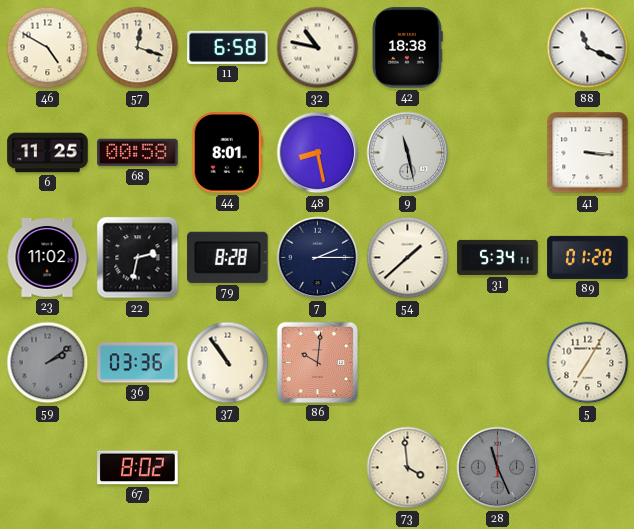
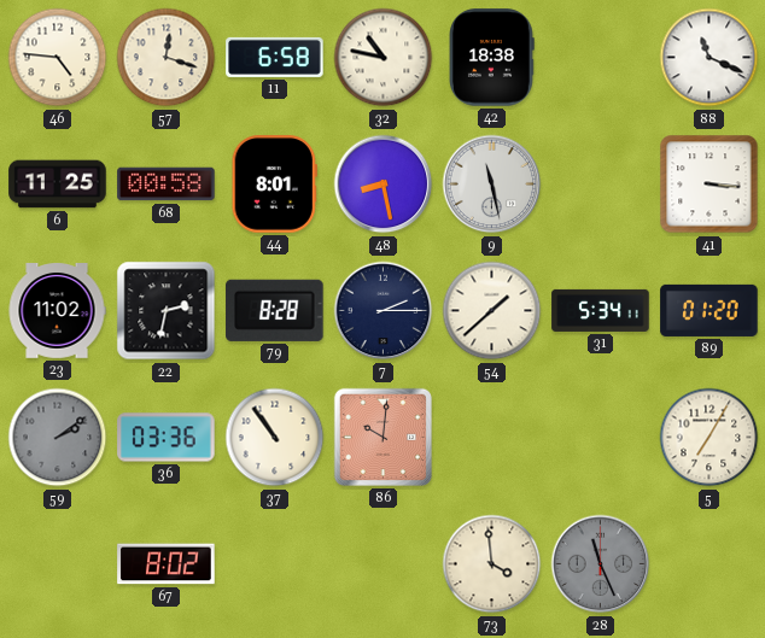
46: 4:50 -> 4:46 (58, 58)
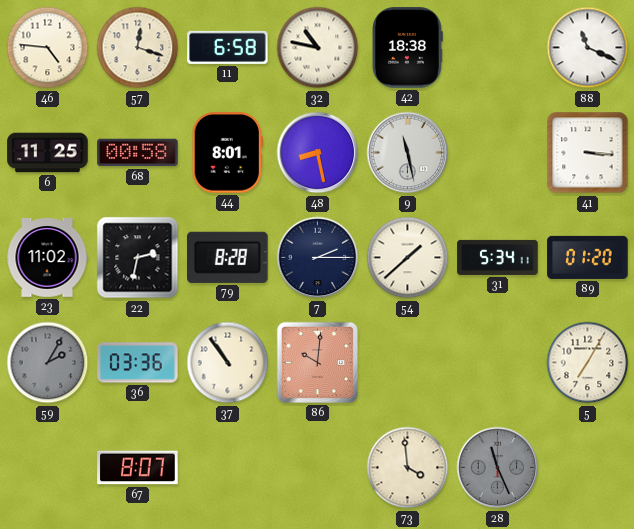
59: 2:09 -> 2:05 (48, 363)
67: 8:02 -> 8:07 (138, 468)
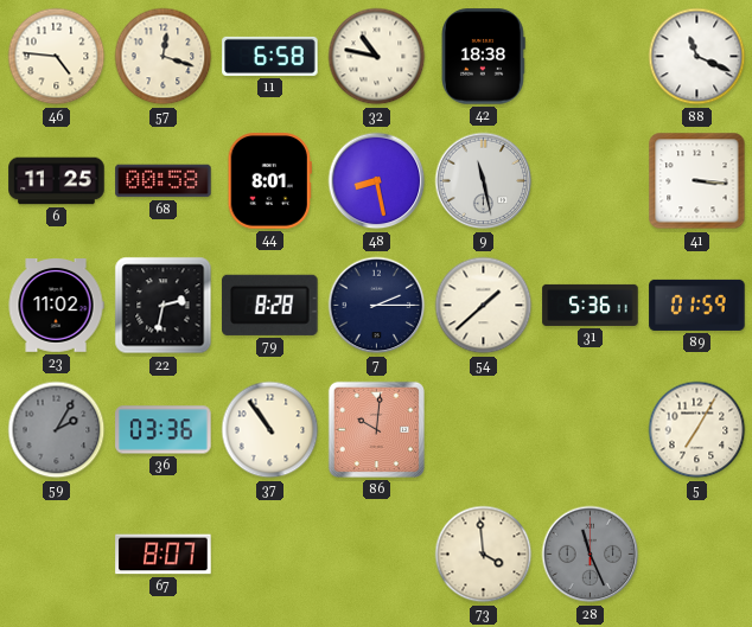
31: 5:34 -> 5:36 (591, 305)
89: 01:20 -> 01:59 (697, 305)
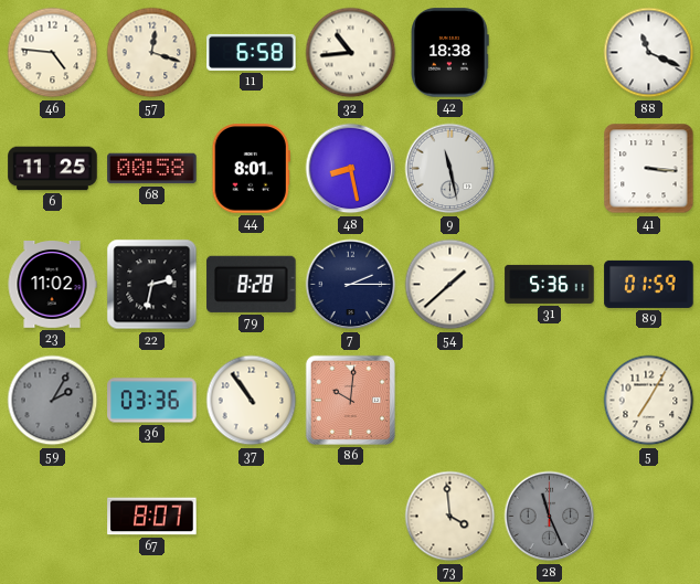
32: 10:47 -> 10:44 (351, 53)
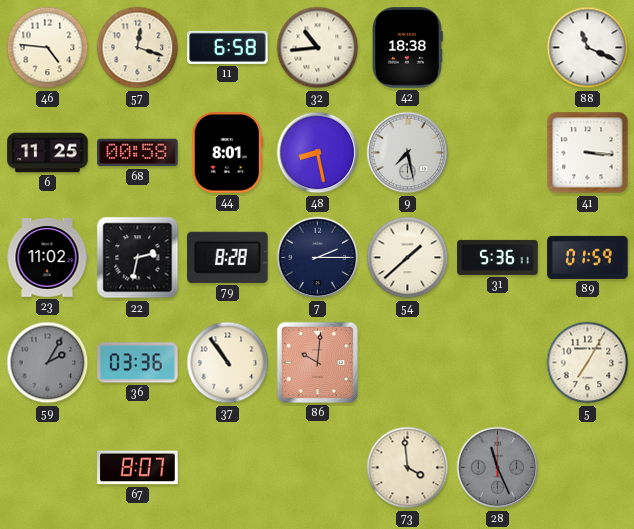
9: 11:28 -> 7:28 (408, 153)
